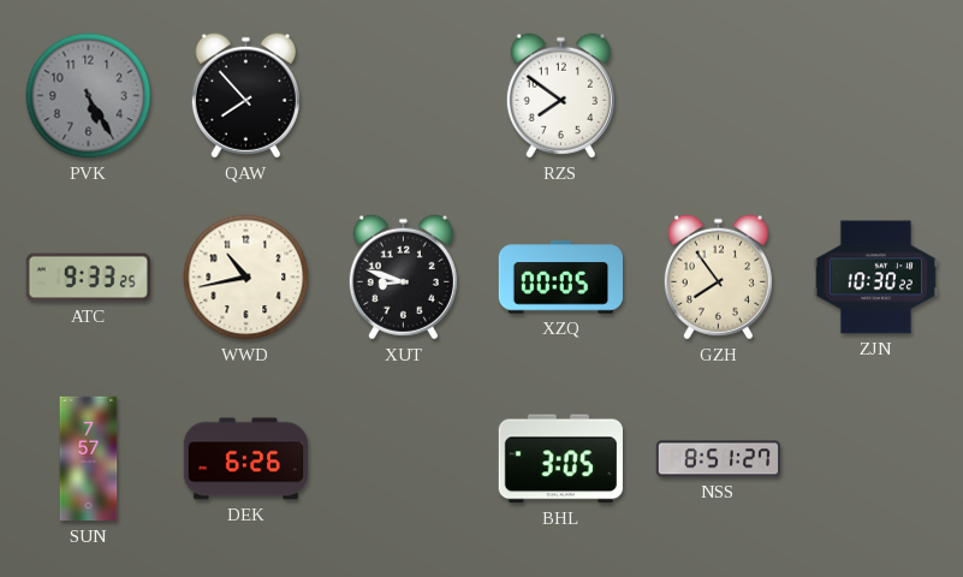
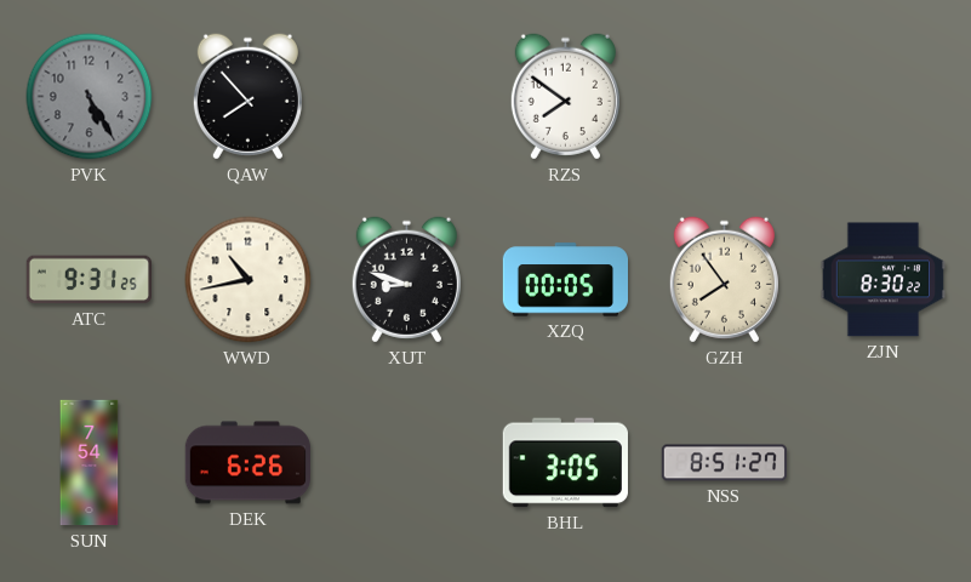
ATC: 9:33 -> 9:31 (88, 280)
ZJN: 10:30 -> 8:30 (883, 280)
SUN: 7:57 -> 7:54 (90, 463)
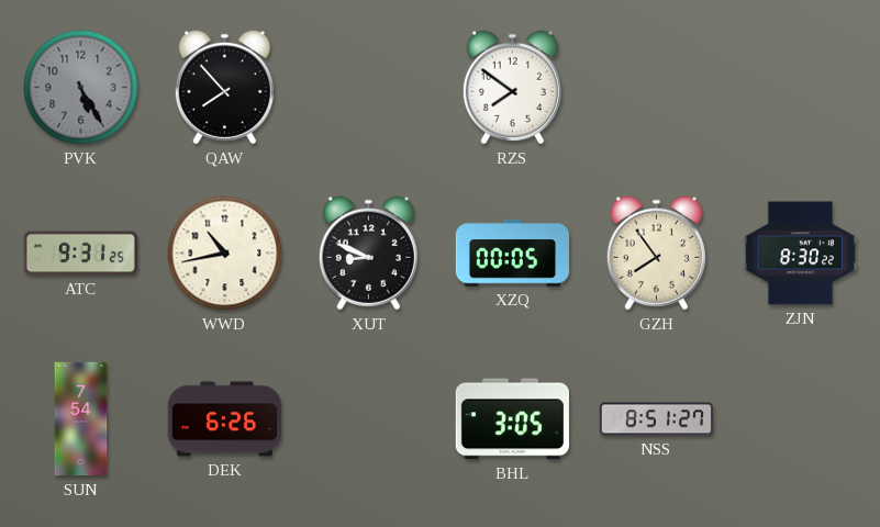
XUT: 8:48 -> 8:49 (368, 254)
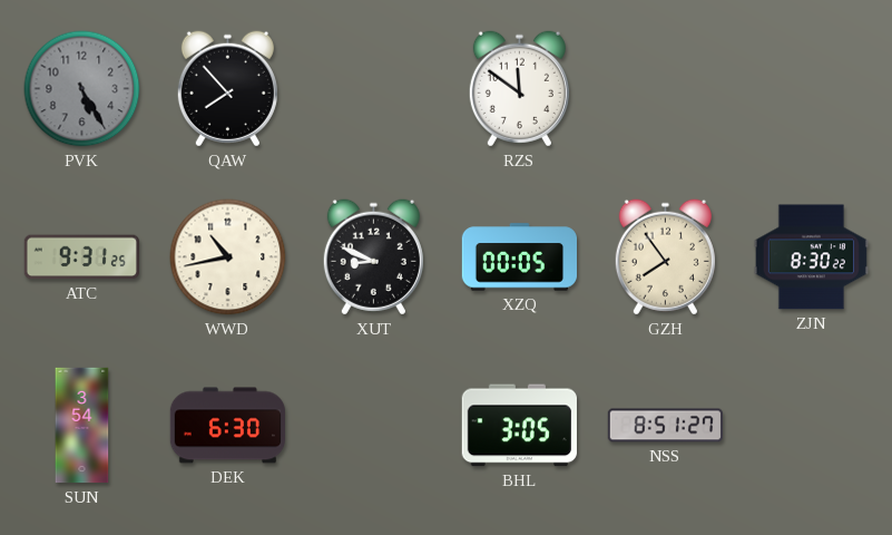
RZS: 7:51 -> 11:51 (519, 89)
SUN: 7:54 -> 3:54 (82, 426)
DEK: 6:26 -> 6:30 (227, 426)
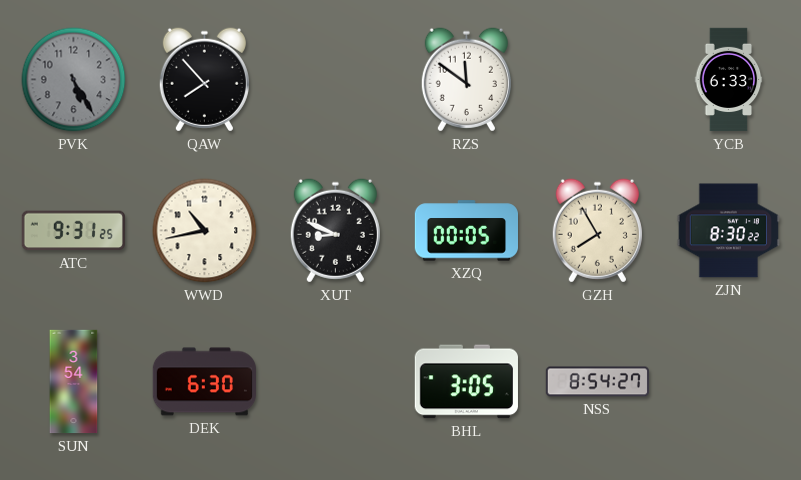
YCB: none -> 6:33 (729, 80)
GZH: 7:54 -> 7:55 (597, 231)
NSS: 8:51 -> 8:54 (597, 382)
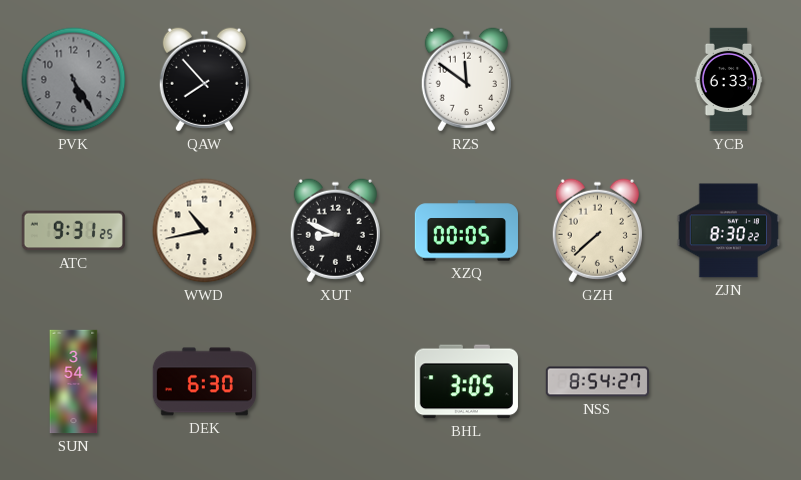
GZH: 7:55 -> 7:38 (597, 231)
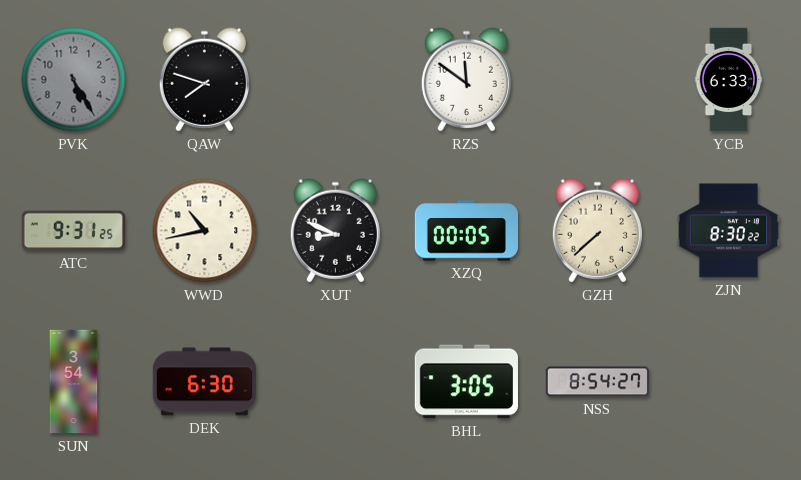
QAW: 7:53 -> 7:48 (204, 80)
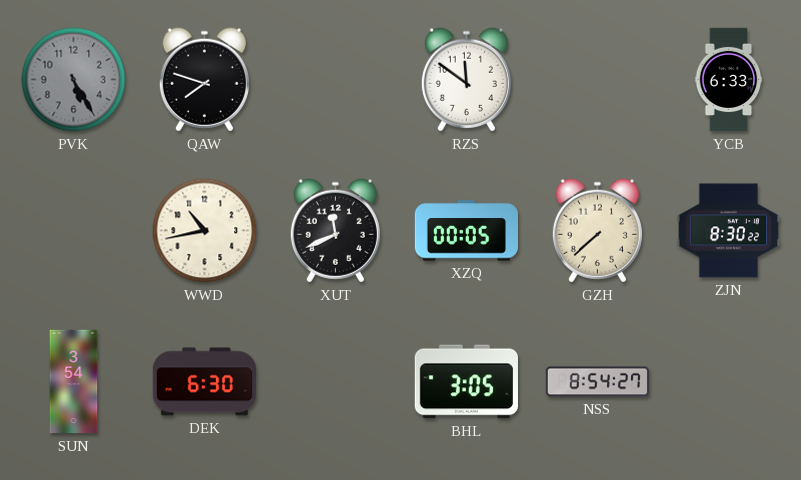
ATC: 9:31 -> none (73, 231)
XUT: 8:49 -> 11:41 (335, 231)
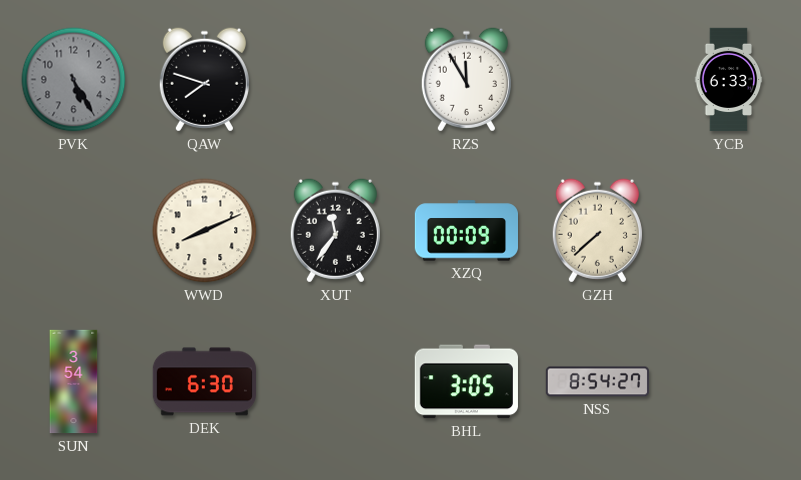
RZS: 11:51 -> 11:55 (466, 80)
WWD: 10:43 -> 8:11 (205, 231)
XUT: 11:41 -> 11:36 (335, 231)
XZQ: 00:05 -> 00:09 (466, 231)
ZJN: 8:30 -> none (728, 231)
